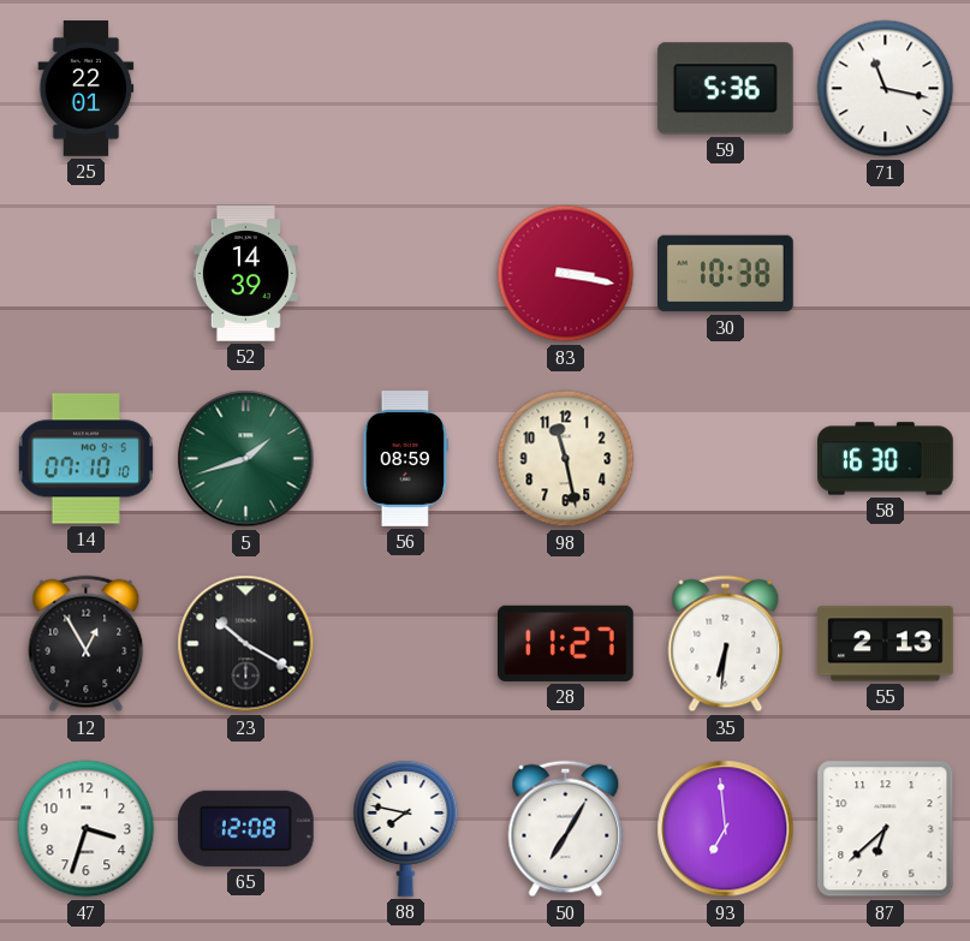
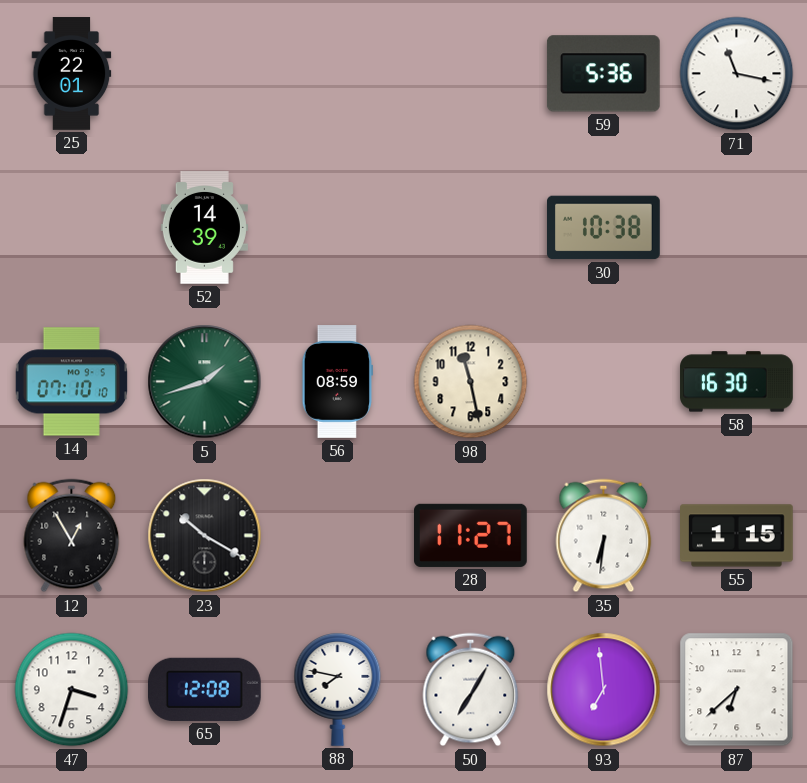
83: 3:17 -> none (566, 274)
55: 2:13 -> 1:15 (737, 536)
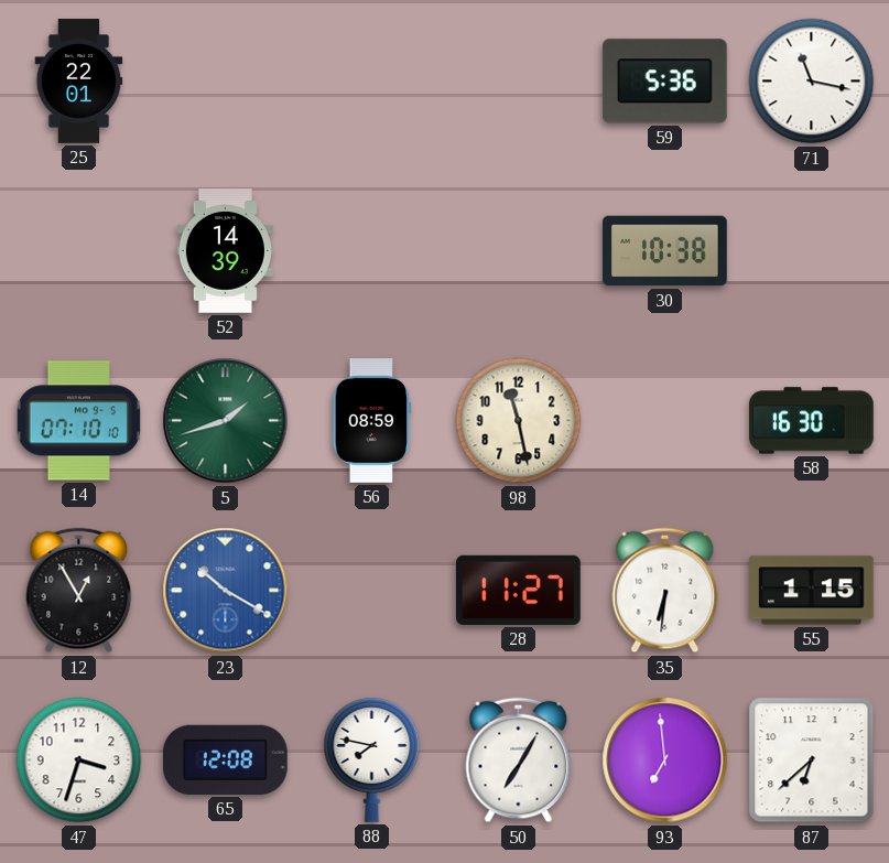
23 dial: black -> blue (226, 591)
